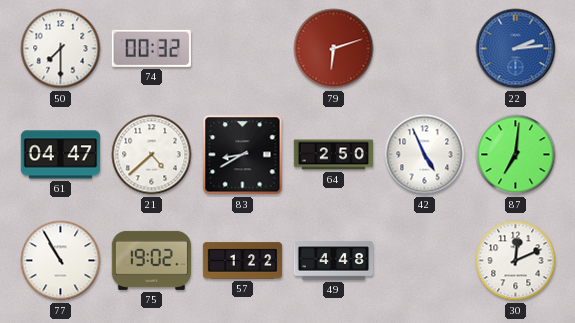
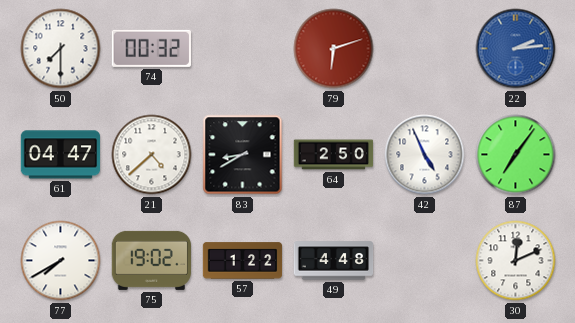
87: 7:01 -> 7:06 (516, 155)
77: 10:55 -> 7:40 (61, 261)
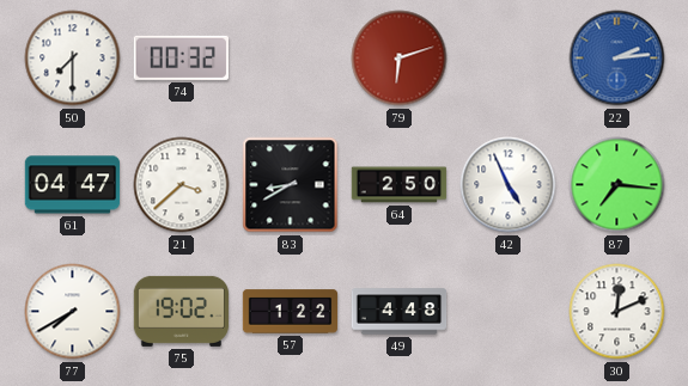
21: 4:38 -> 3:38 (182, 185)
87: 7:06 -> 7:16 (617, 185)
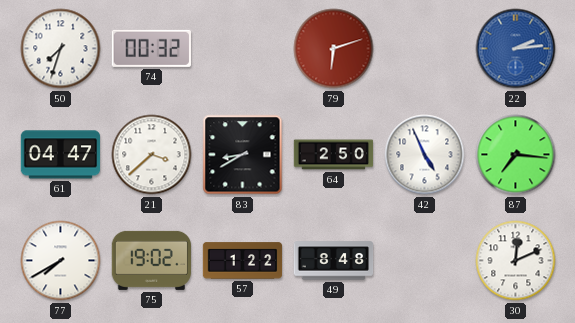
50: 7:30 -> 7:33 (61, 49)
49: 4:48 -> 8:48 (334, 261)
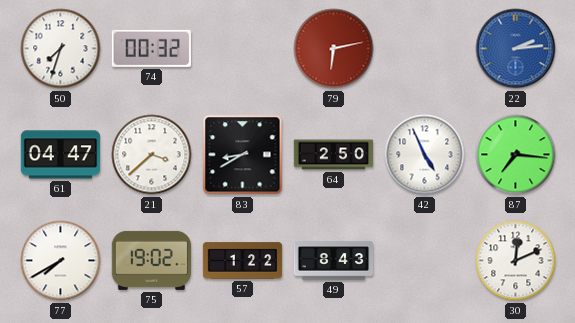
79: 6:12 -> 6:13 (334, 49)
49: 8:48 -> 8:43 (334, 261)
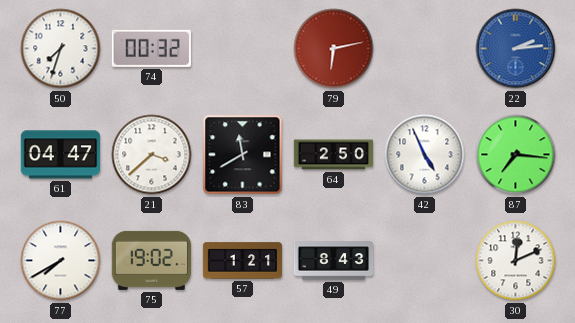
83: 8:40 -> 11:40 (243, 155)
57: 1:22 -> 1:21 (243, 261)
